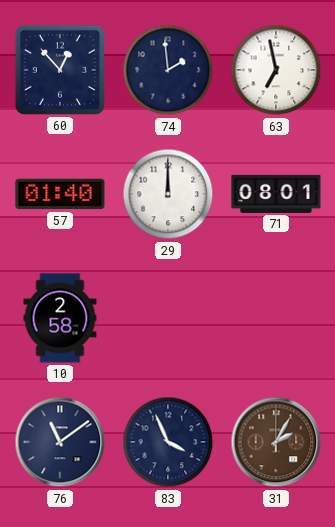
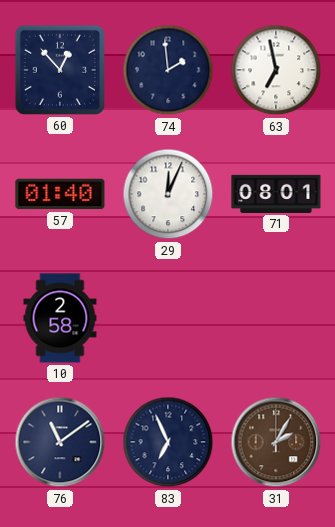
29: 12:00 -> 12:04 (168, 194)
83: 3:56 -> 6:56 (168, 442)
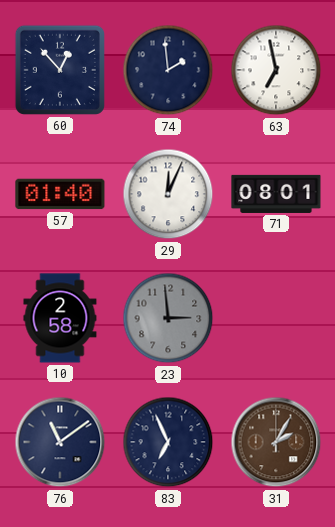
23: none -> 2:59 (168, 318)
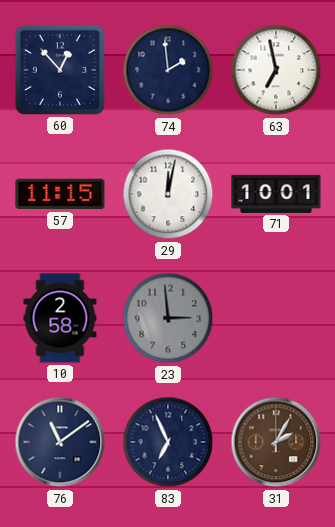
57: 01:40 -> 11:15 (60, 194)
29: 12:04 -> 12:02 (168, 194)
71: 08:01 -> 10:01 (276, 194)
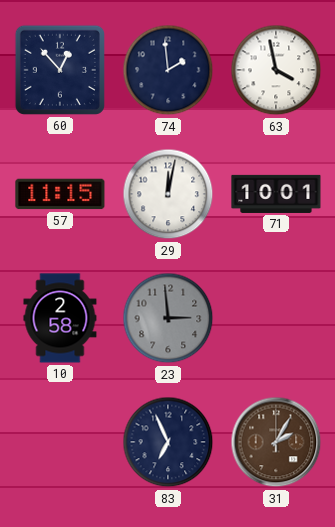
63: 6:58 -> 3:58 (276, 70)
76: 11:09 -> none (60, 442)
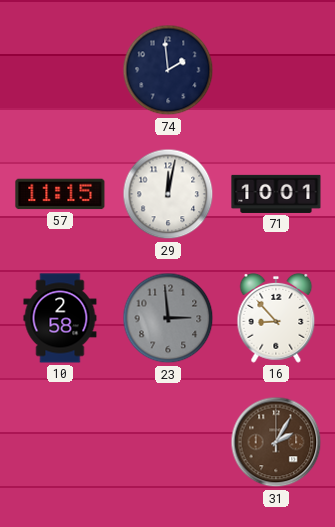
60: 12:53 -> none (60, 70)
63: 3:58 -> none (276, 70)
16: none -> 8:53 (276, 318)
83: 6:56 -> none (168, 442)
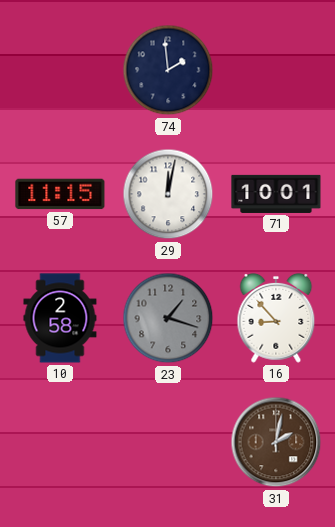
23: 2:59 -> 1:18 (168, 318)
31: 2:05 -> 2:02 (276, 442)
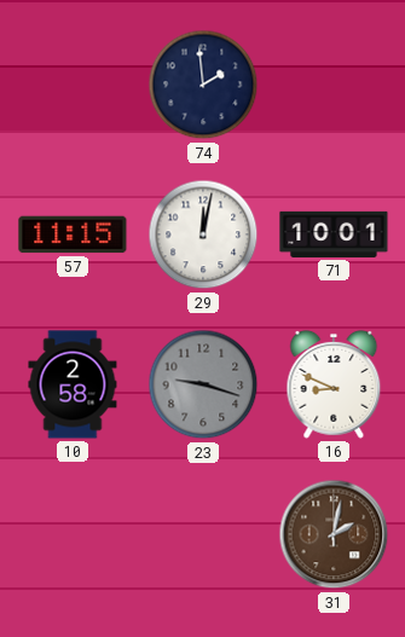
23: 1:18 -> 9:18 (203, 384)
16: 8:53 -> 8:49 (334, 384)
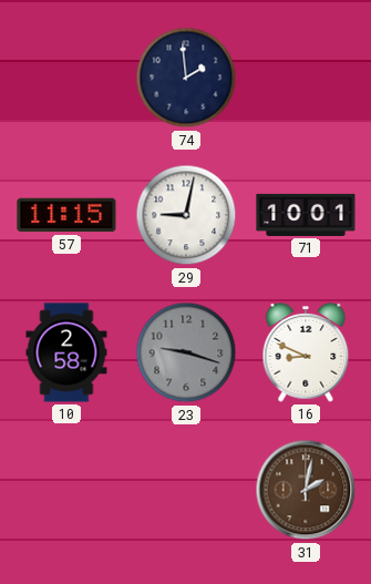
29: 12:02 -> 9:02 (186, 215)
